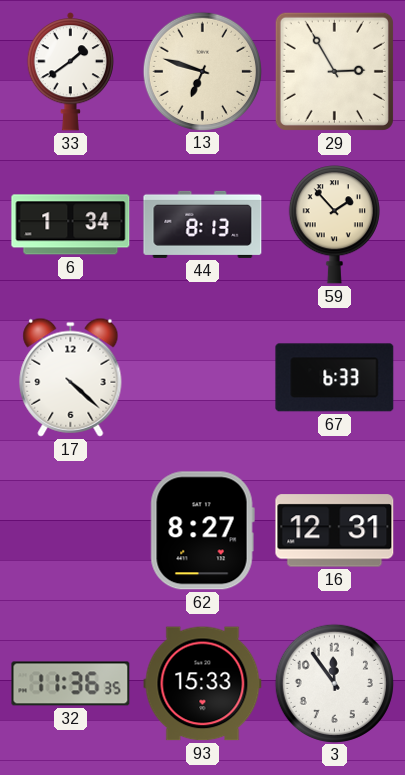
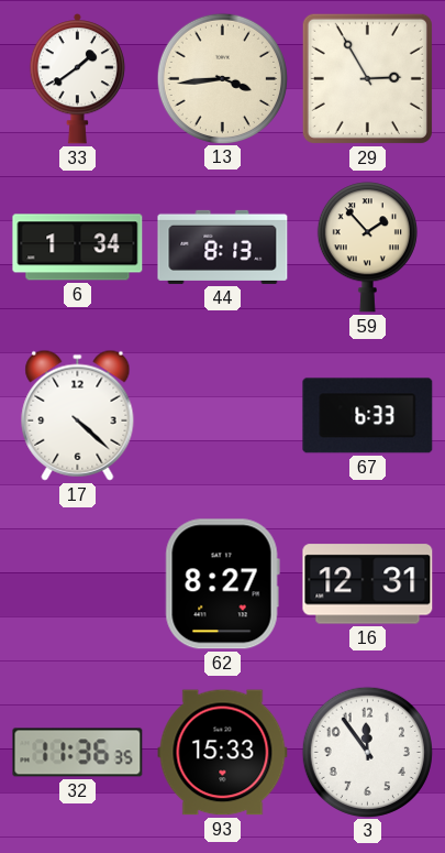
13: 6:48 -> 3:44 (222, 78)
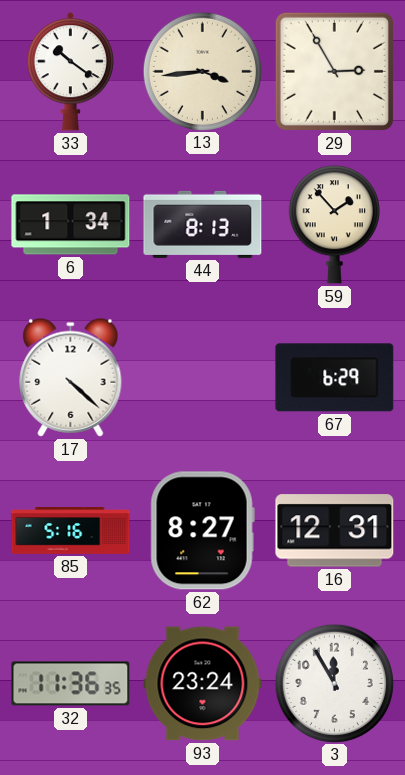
33: 1:39 -> 10:21 (70, 72)
67: 6:33 -> 6:29 (335, 378)
85: none -> 5:16 (71, 531)
93: 15:33 -> 23:24 (203, 684)
3: 11:54 -> 11:55 (334, 683)
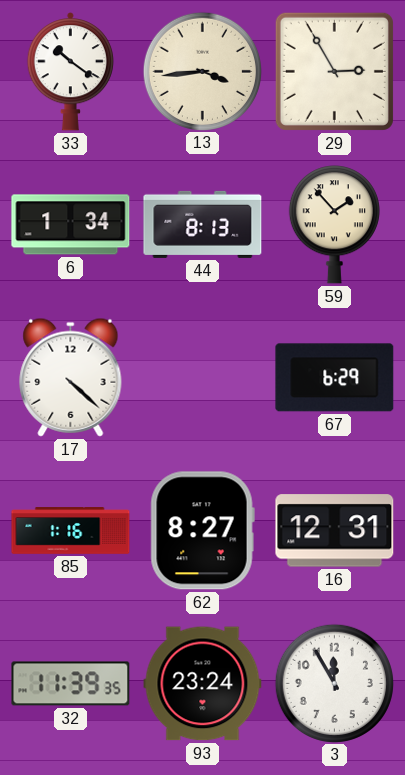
85: 5:16 -> 1:16 (71, 531)
32: 11:36 -> 11:39 (71, 684)
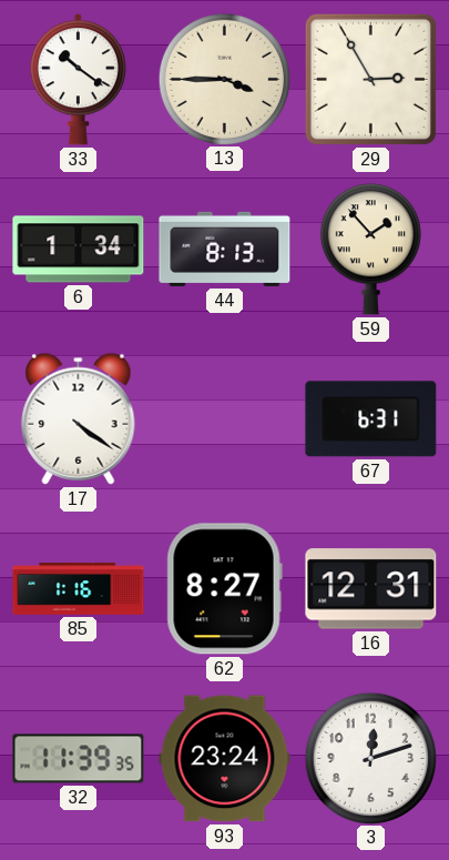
13: 3:44 -> 3:45 (224, 79)
17: 4:22 -> 4:21 (79, 418)
67: 6:29 -> 6:31 (371, 419)
3: 11:55 -> 12:12 (370, 758)
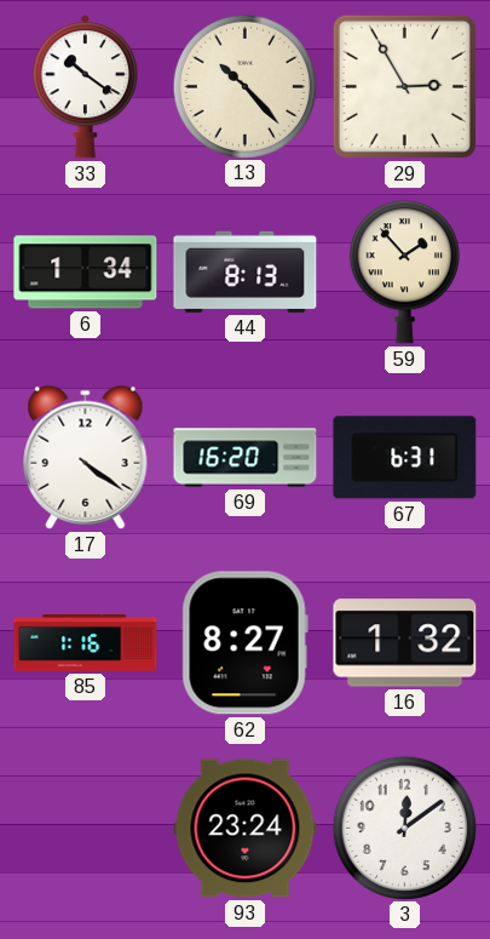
13: 3:45 -> 10:23 (244, 86)
69: none -> 16:20 (246, 458)
16: 12:31 -> 1:32 (405, 643)
32: 11:39 -> none (79, 759)
3: 12:12 -> 12:09 (404, 828)
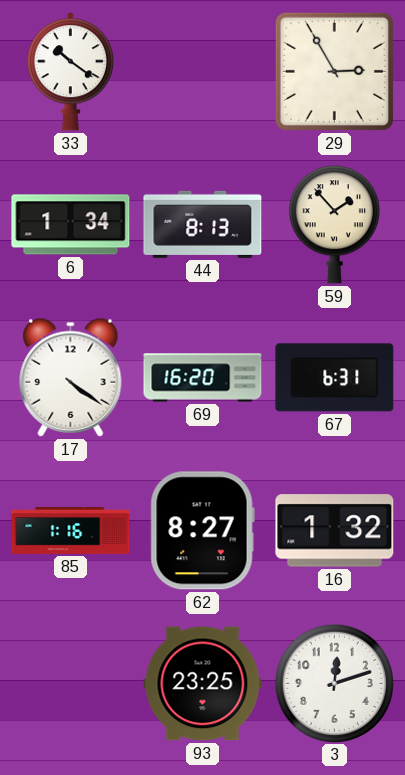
13: 10:23 -> none (244, 86)
93: 23:24 -> 23:25 (203, 684)
3: 12:09 -> 12:12 (334, 683)
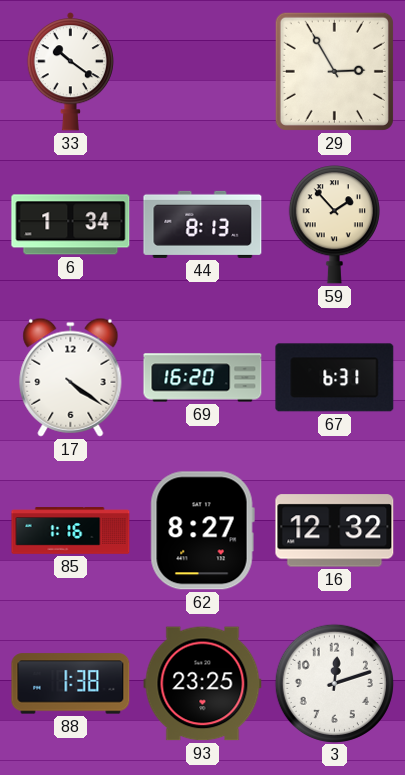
16: 1:32 -> 12:32 (335, 531)
88: none -> 1:38 (71, 684)
